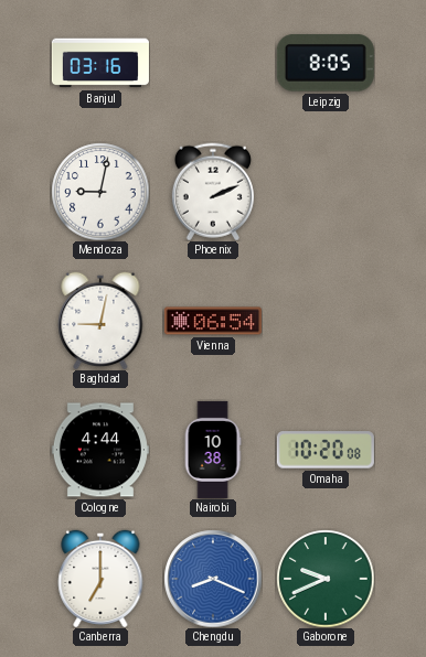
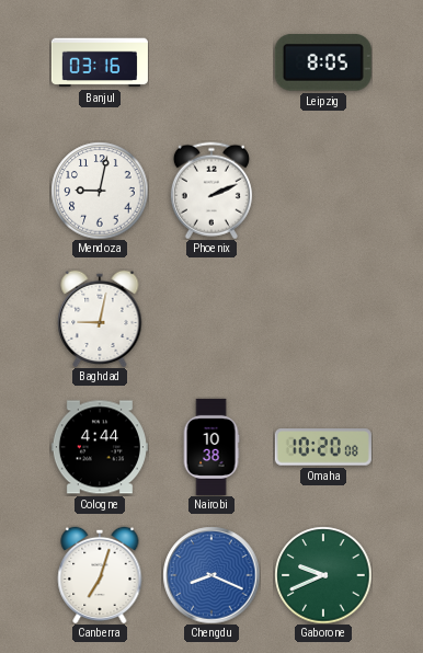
Vienna: 06:54 -> none (213, 321)
Canberra: 7:00 -> 7:03 (100, 575)
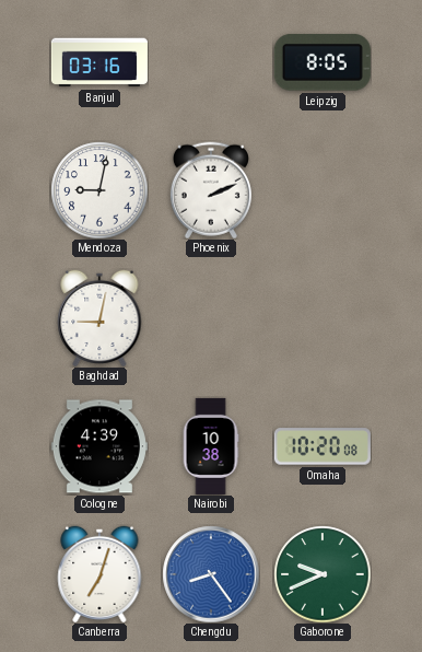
Cologne: 4:44 -> 4:39 (99, 446)
Chengdu: 8:19 -> 8:24 (211, 574)
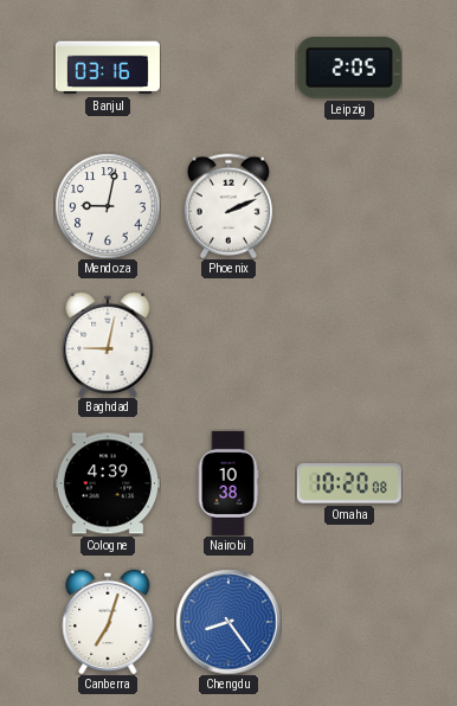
Leipzig: 8:05 -> 2:05 (349, 68)
Gaborone: 9:41 -> none (323, 574)
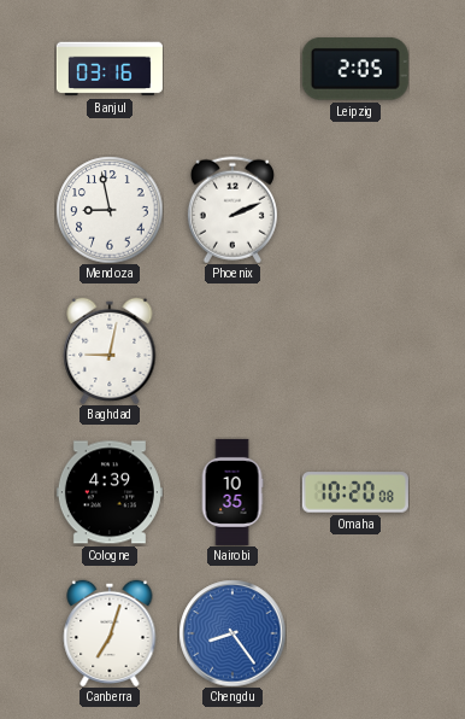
Mendoza: 9:02 -> 8:58 (110, 210)
Nairobi: 10:38 -> 10:35 (232, 492)
